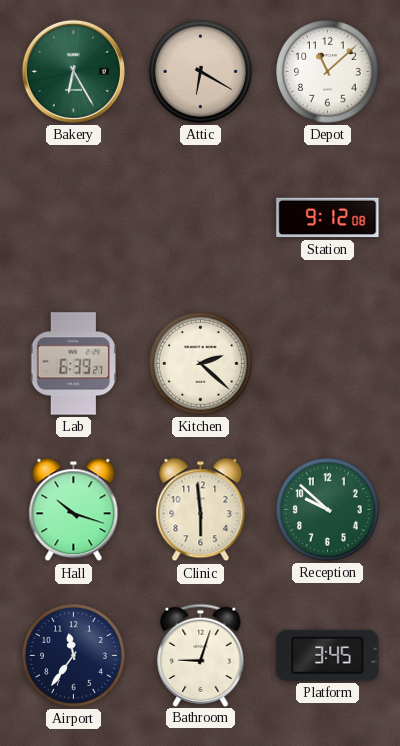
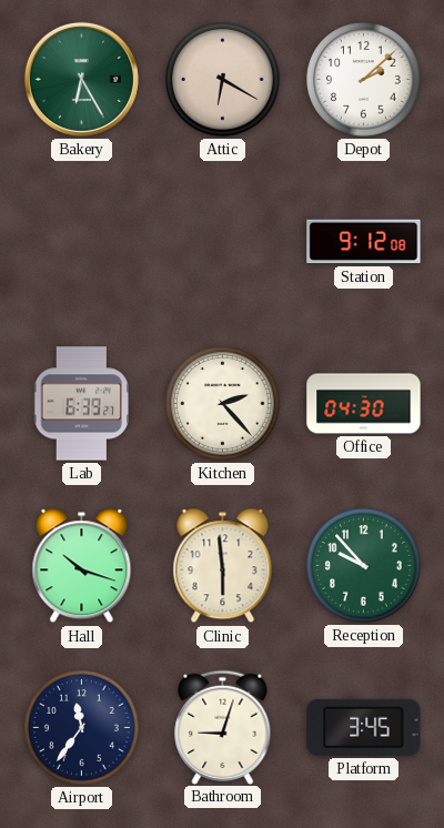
Depot: 11:08 -> 2:08 (364, 80)
Kitchen: 2:22 -> 2:23 (223, 404)
Office: none -> 04:30 (364, 404)
Reception: 9:52 -> 9:53 (364, 566)
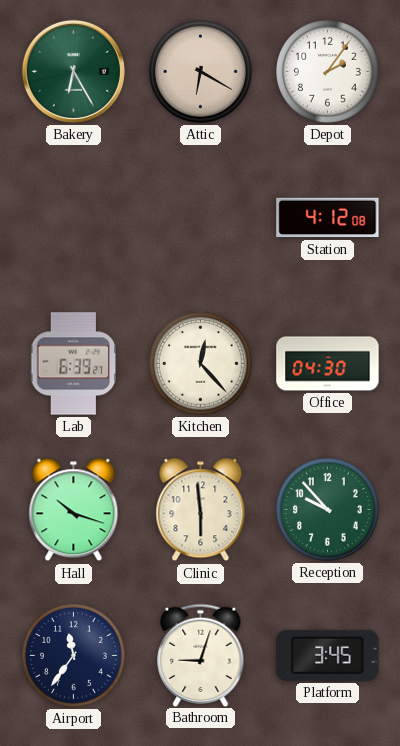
Depot: 2:08 -> 2:06 (328, 72)
Station: 9:12 -> 4:12 (328, 218)
Kitchen: 2:23 -> 12:23 (201, 364)
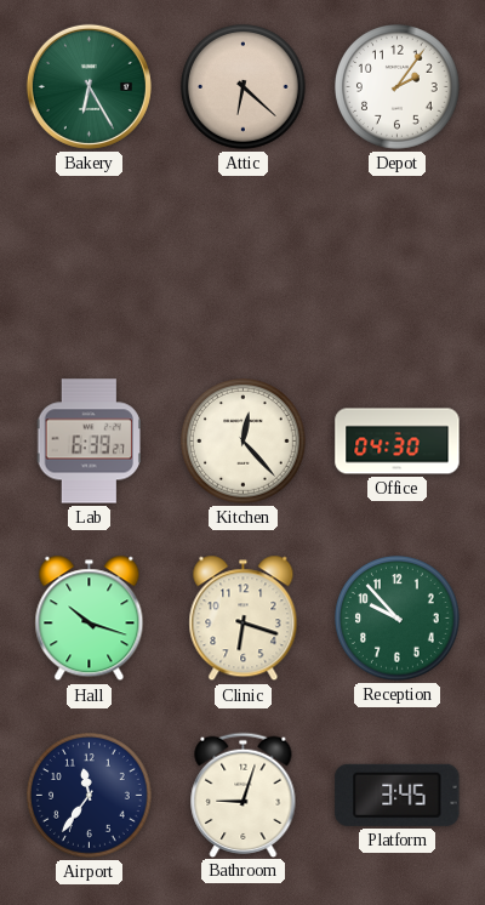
Attic: 6:20 -> 6:22 (244, 87)
Station: 4:12 -> none (328, 218)
Clinic: 5:59 -> 6:18 (244, 619)
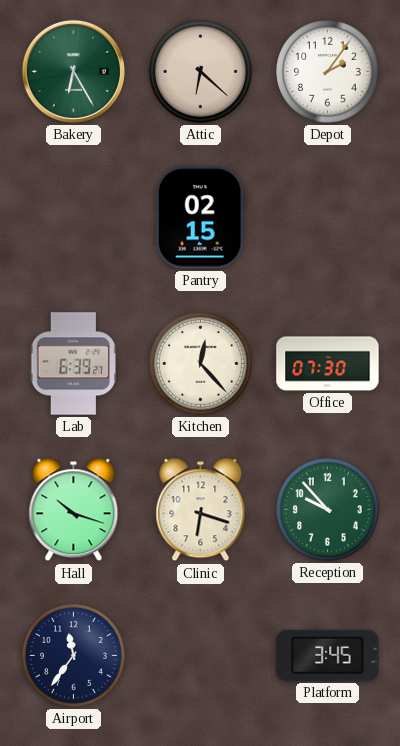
Pantry: none -> 02:15 (200, 218)
Office: 04:30 -> 07:30 (328, 364)
Bathroom: 9:03 -> none (244, 795)
